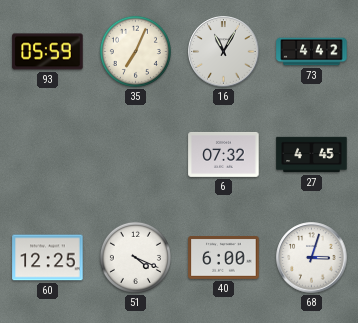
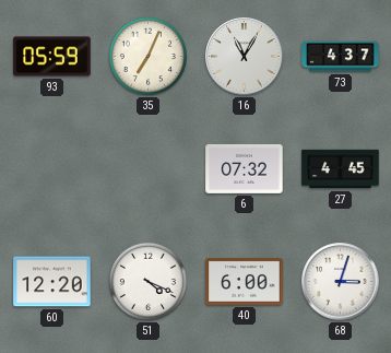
73: 4:42 -> 4:37 (341, 57)
60: 12:25 -> 12:20 (52, 282)
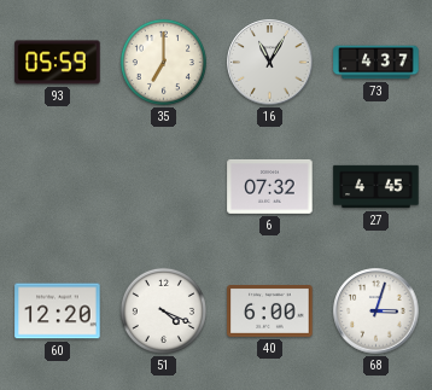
35: 7:04 -> 7:00 (163, 62)
